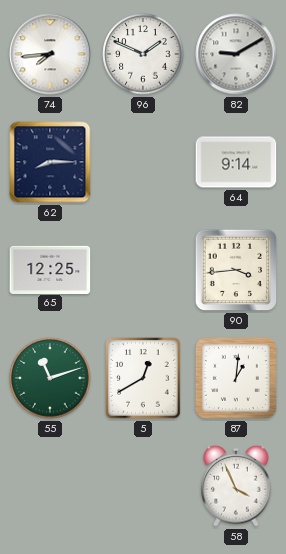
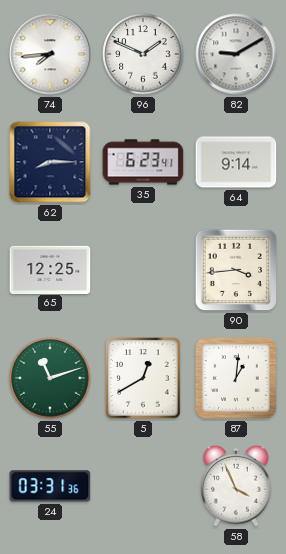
35: none -> 6:23 (143, 162)
24: none -> 03:31 (50, 486)
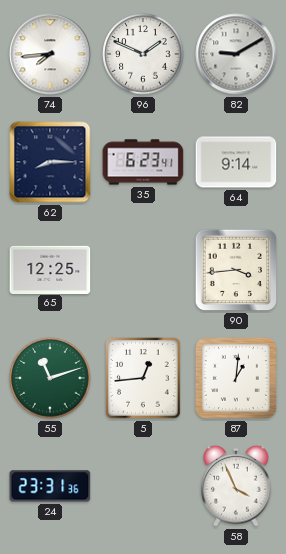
5: 12:40 -> 12:44 (143, 378)
24: 03:31 -> 23:31 (50, 486)
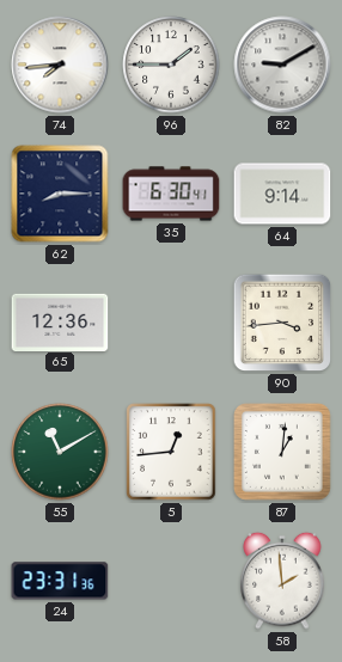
96: 1:49 -> 1:45 (171, 65)
35: 6:23 -> 6:30 (171, 194)
65: 12:25 -> 12:36 (60, 321)
55: 11:12 -> 11:10 (60, 452)
58: 3:56 -> 1:59 (282, 581)
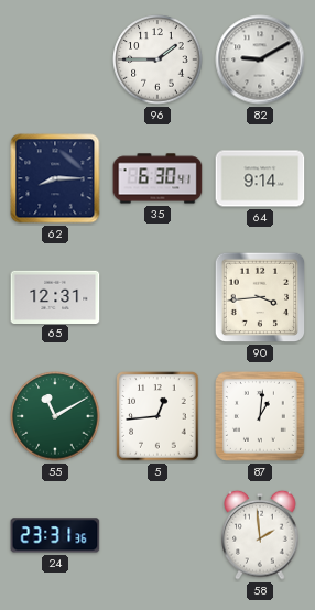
74: 7:44 -> none (60, 65)
65: 12:36 -> 12:31 (55, 296)
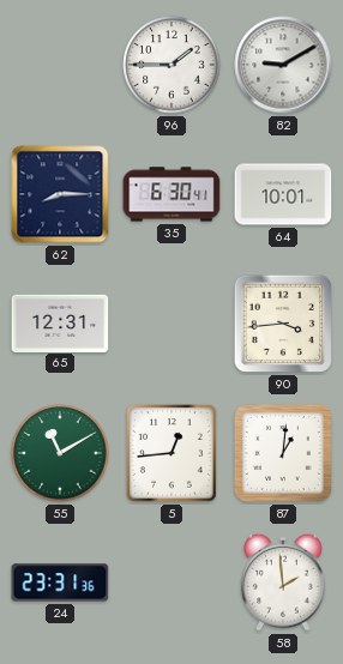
64: 9:14 -> 10:01 (283, 194)
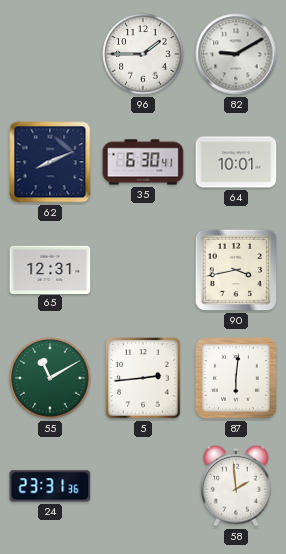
62: 8:15 -> 8:11 (50, 162)
90: 3:44 -> 3:43 (236, 270)
5: 12:44 -> 2:44 (143, 378)
87: 1:01 -> 6:01 (236, 378)
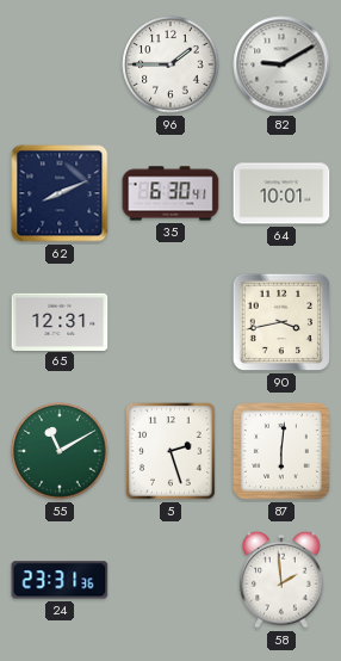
5: 2:44 -> 2:27 (170, 451)
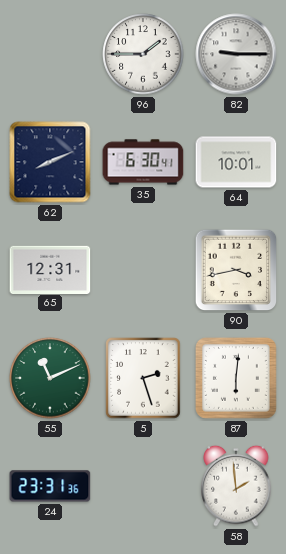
82: 9:10 -> 9:15 (236, 54)
55: 11:10 -> 11:11 (50, 378)
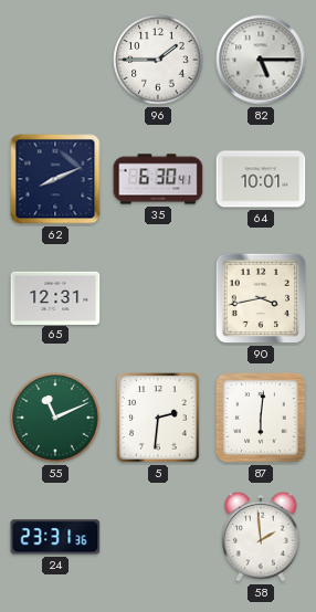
82: 9:15 -> 5:15 (261, 60)
5: 2:27 -> 2:31 (158, 418)
